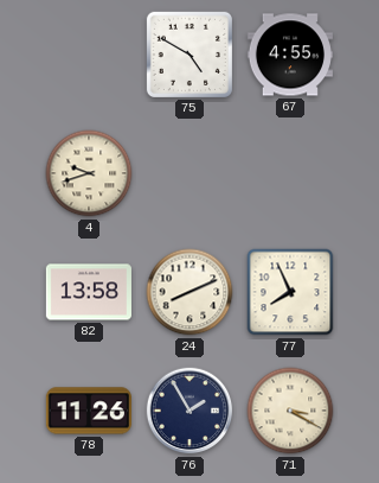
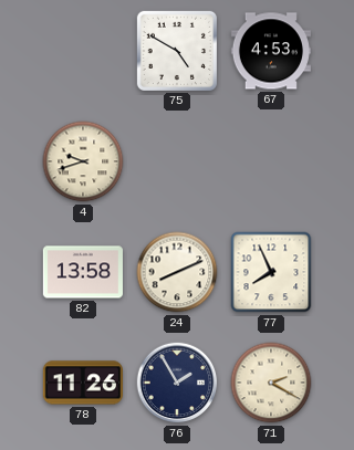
67: 4:55 -> 4:53 (271, 51)
71: 3:20 -> 2:20 (271, 383)
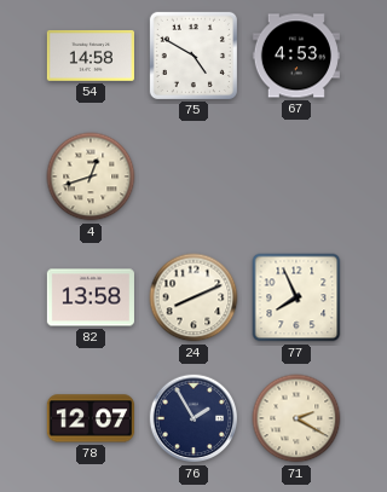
54: none -> 14:58 (91, 56)
4: 9:42 -> 12:42 (91, 176)
78: 11:26 -> 12:07 (89, 418)
